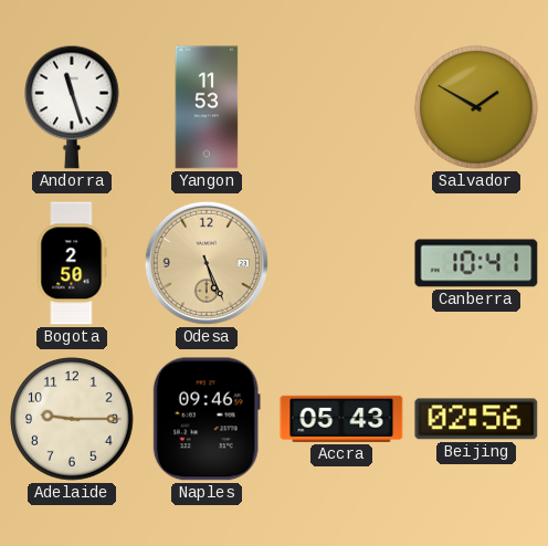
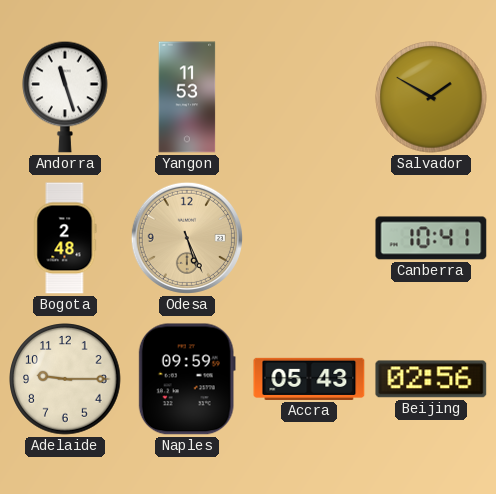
Bogota: 2:50 -> 2:48 (65, 238)
Naples: 09:46 -> 09:59 (187, 379)
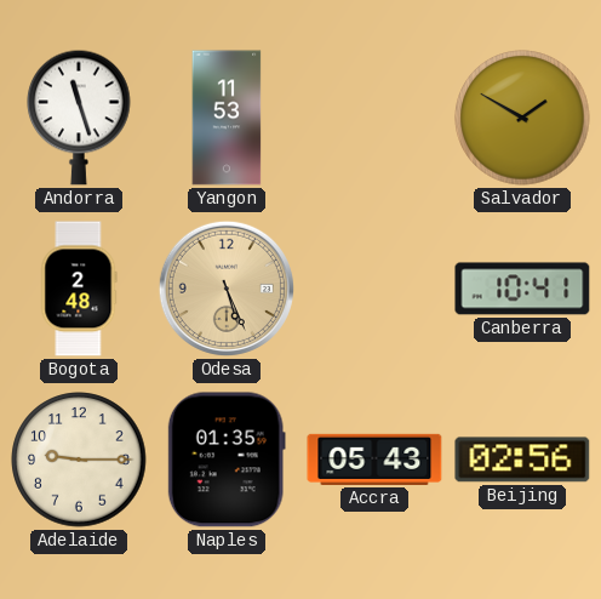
Naples: 09:59 -> 01:35 (227, 460)
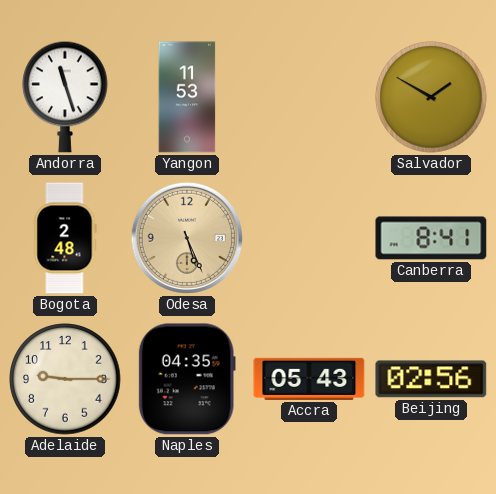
Canberra: 10:41 -> 8:41 (431, 238)
Naples: 01:35 -> 04:35 (187, 379)
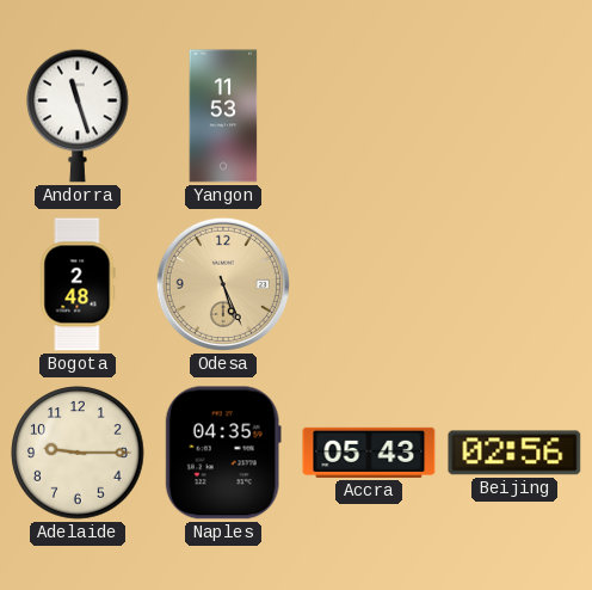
Salvador: 1:50 -> none (431, 97)
Canberra: 8:41 -> none (431, 238)
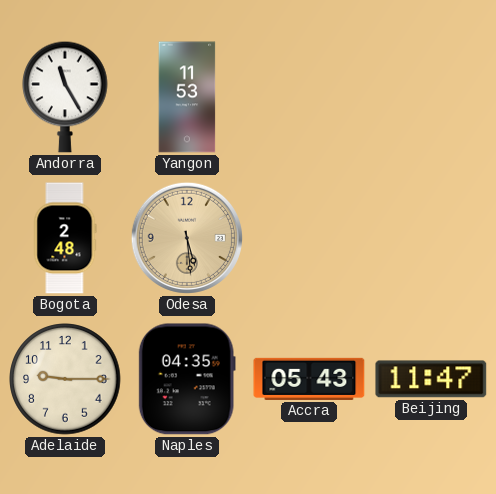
Andorra: 11:27 -> 11:25 (66, 97)
Odesa: 5:26 -> 5:29 (187, 238)
Beijing: 02:56 -> 11:47 (431, 379)
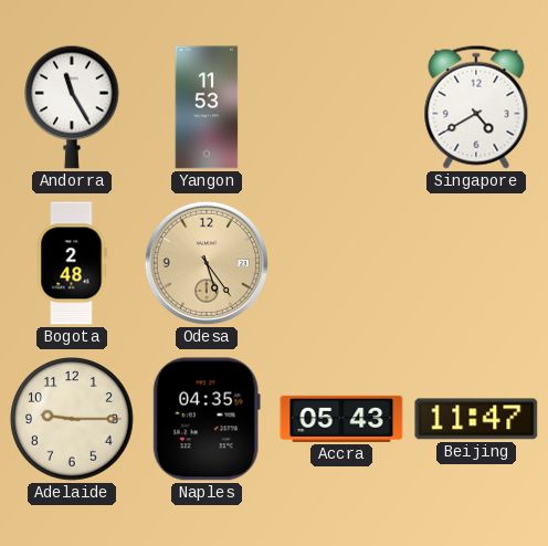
Singapore: none -> 4:40 (476, 107)
Odesa: 5:29 -> 5:24 (207, 263)
